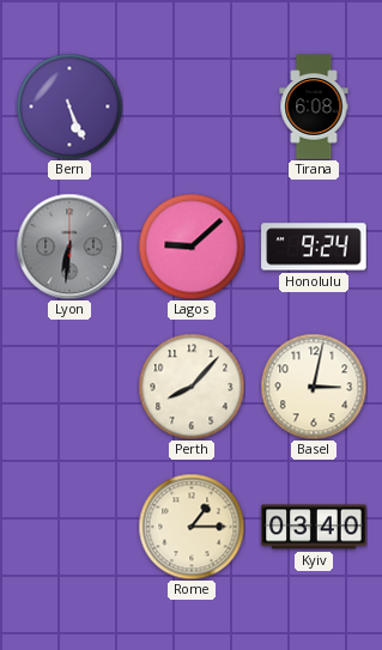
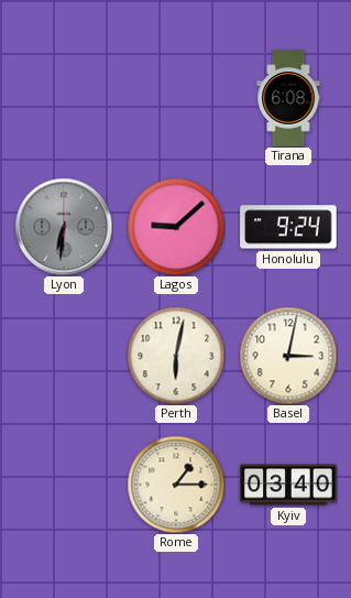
Bern: 5:26 -> none (69, 107)
Perth: 8:07 -> 6:02 (176, 356)
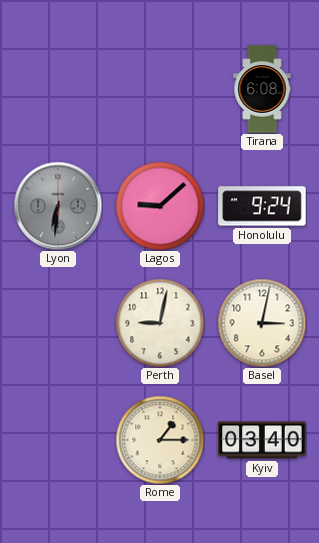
Perth: 6:02 -> 9:02 (160, 323)
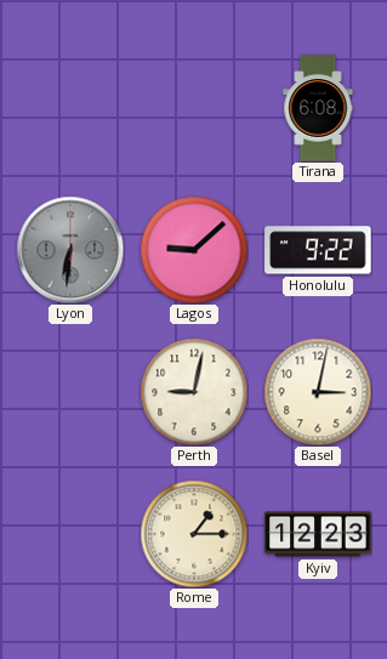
Honolulu: 9:24 -> 9:22 (318, 250)
Kyiv: 03:40 -> 12:23 (318, 534)
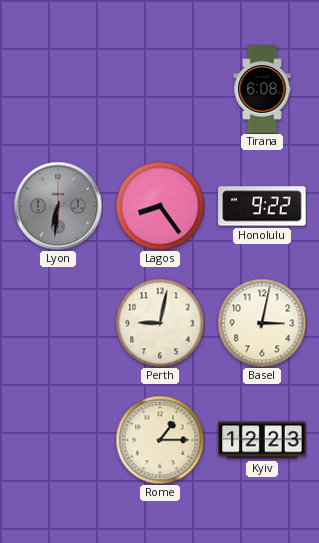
Lagos: 9:08 -> 8:24 (160, 206)
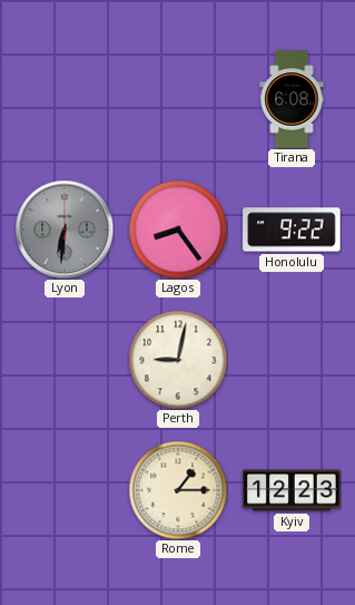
Basel: 3:02 -> none (262, 323)
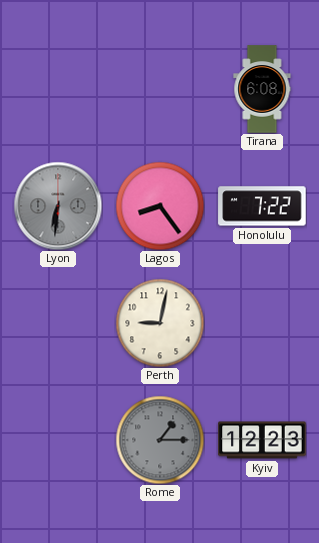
Honolulu: 9:22 -> 7:22 (262, 206)
Rome dial: cream -> grey (160, 440)
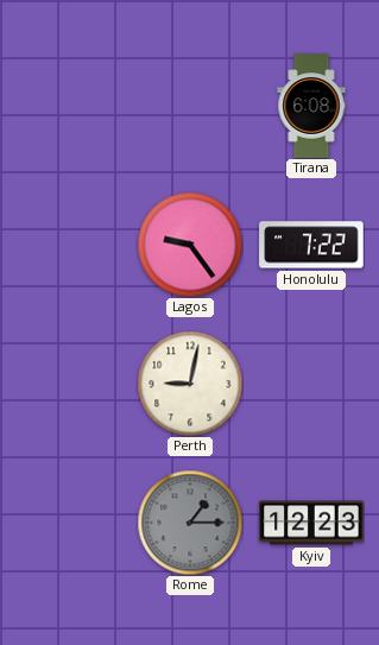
Lyon: 6:31 -> none (58, 206)
Lagos: 8:24 -> 9:24 (190, 245)
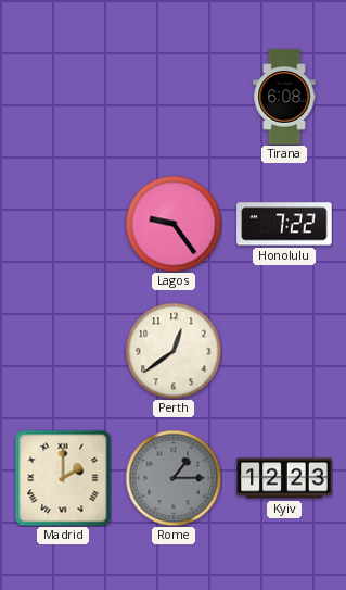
Perth: 9:02 -> 12:39 (174, 351)
Madrid: none -> 2:00 (63, 478)
